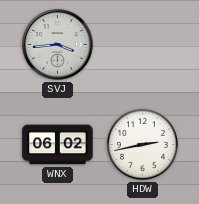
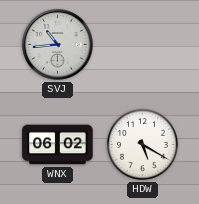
SVJ: 3:44 -> 10:44 (58, 45)
HDW: 2:43 -> 5:20 (142, 144)
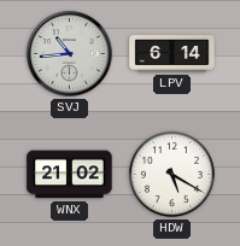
LPV: none -> 6:14 (172, 54)
WNX: 06:02 -> 21:02 (70, 175)
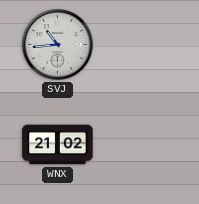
LPV: 6:14 -> none (172, 54)
HDW: 5:20 -> none (171, 174)
